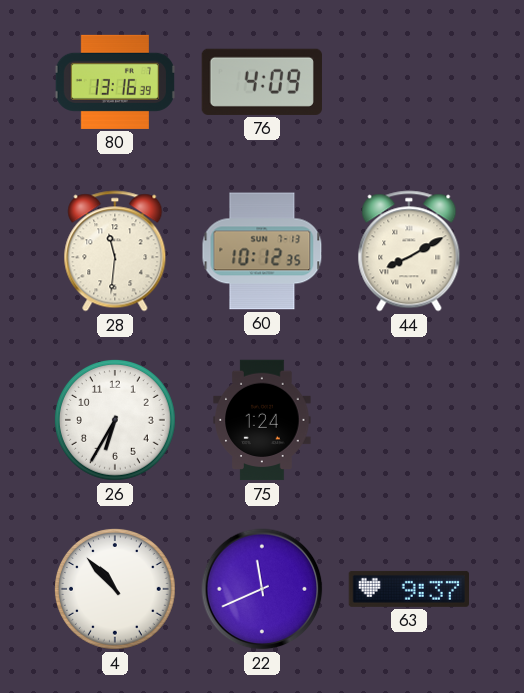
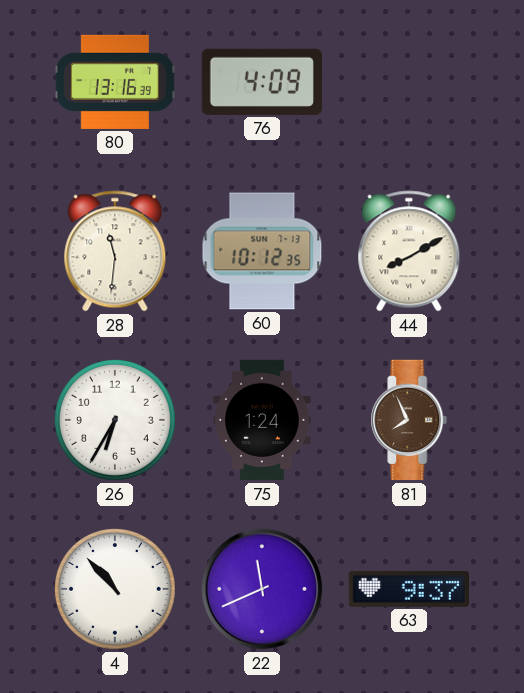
81: none -> 7:56 (409, 420)
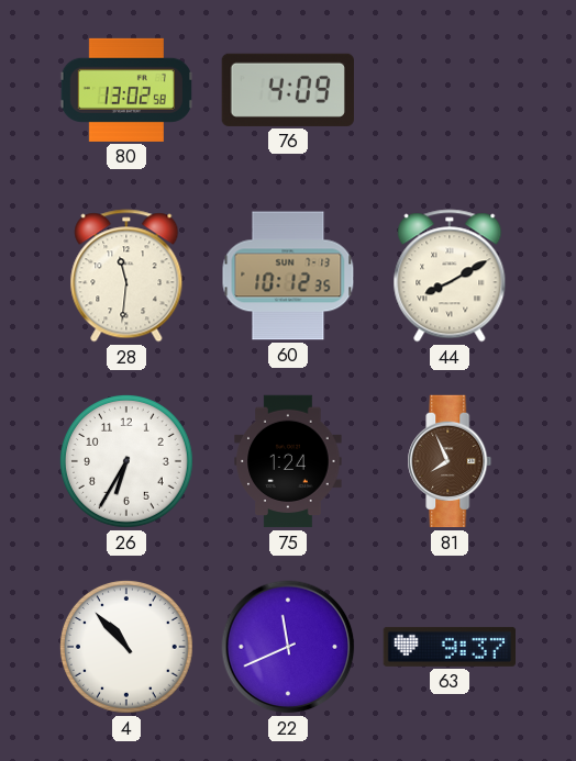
80: 13:16 -> 13:02 (125, 90)
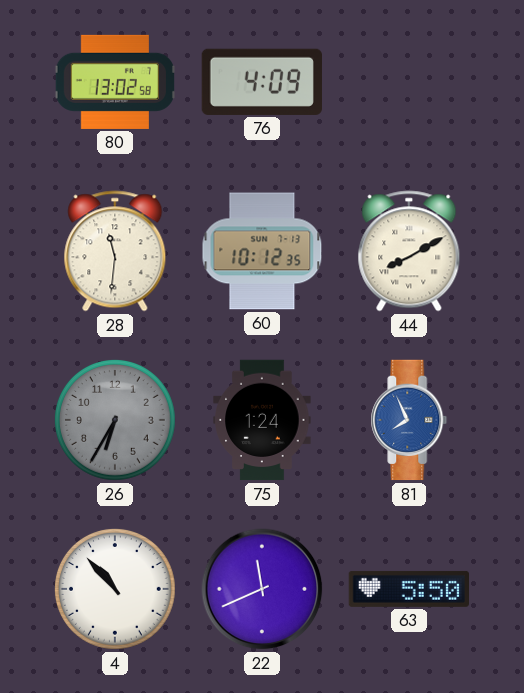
26 dial: white -> grey (116, 420)
81 dial: brown -> blue (409, 420)
63: 9:37 -> 5:50 (409, 589)
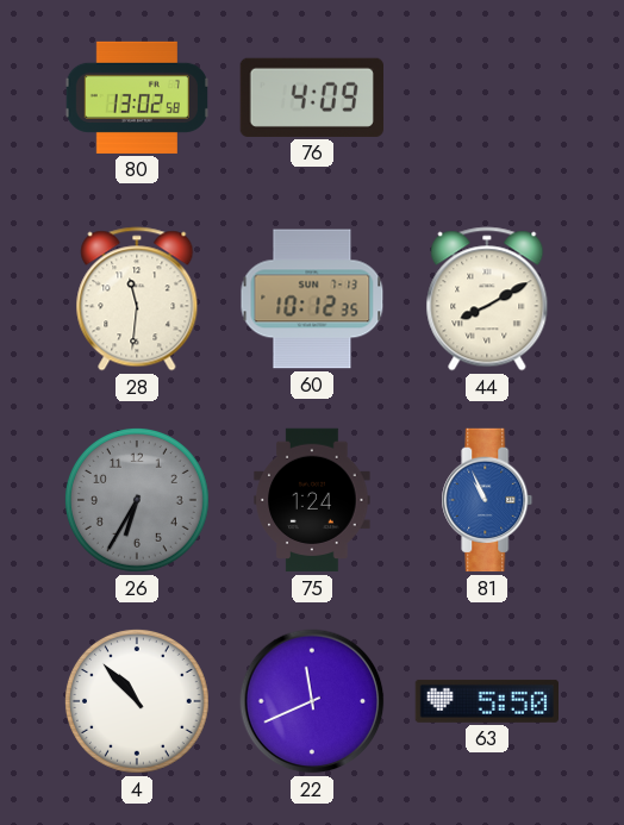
81: 7:56 -> 10:56 (487, 500)
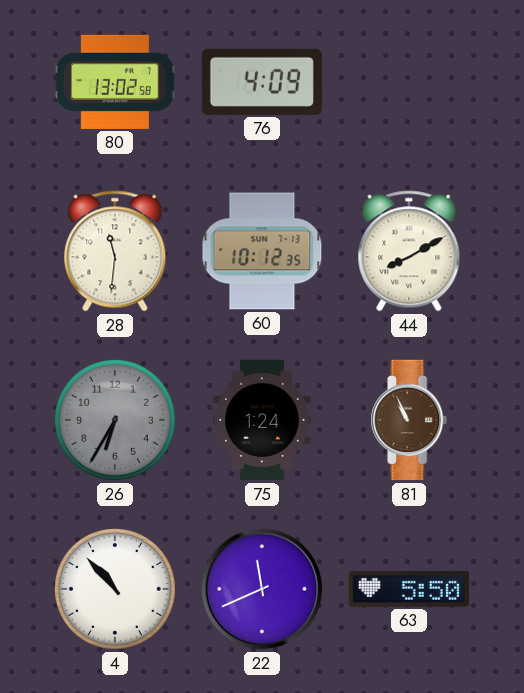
81 dial: blue -> brown (409, 420)
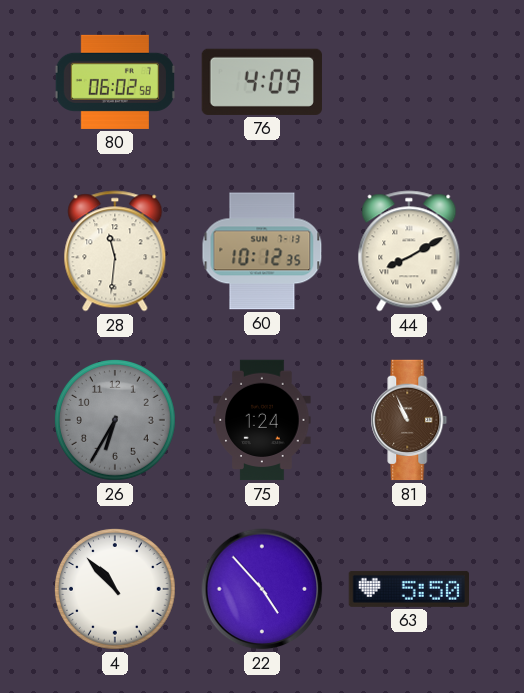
80: 13:02 -> 06:02 (114, 82)
22: 11:41 -> 4:53 (262, 589)
